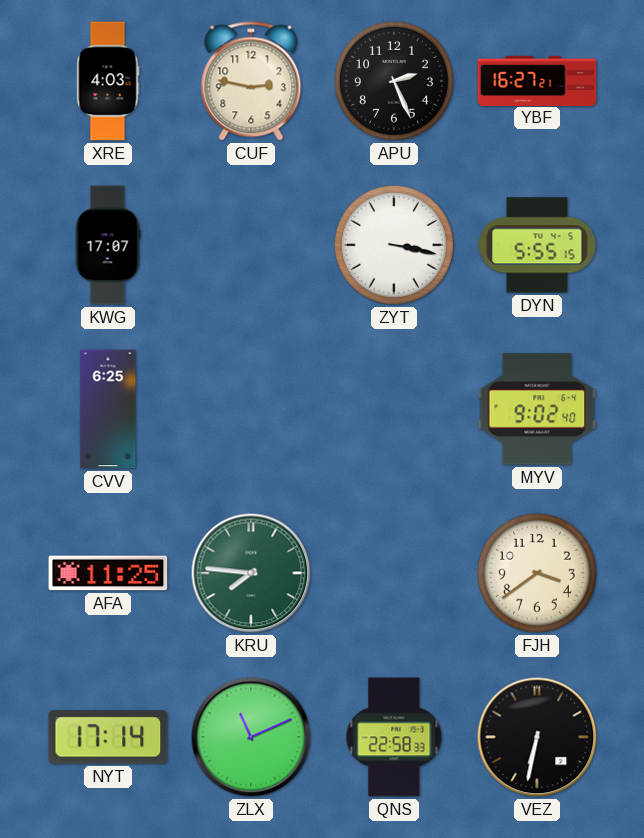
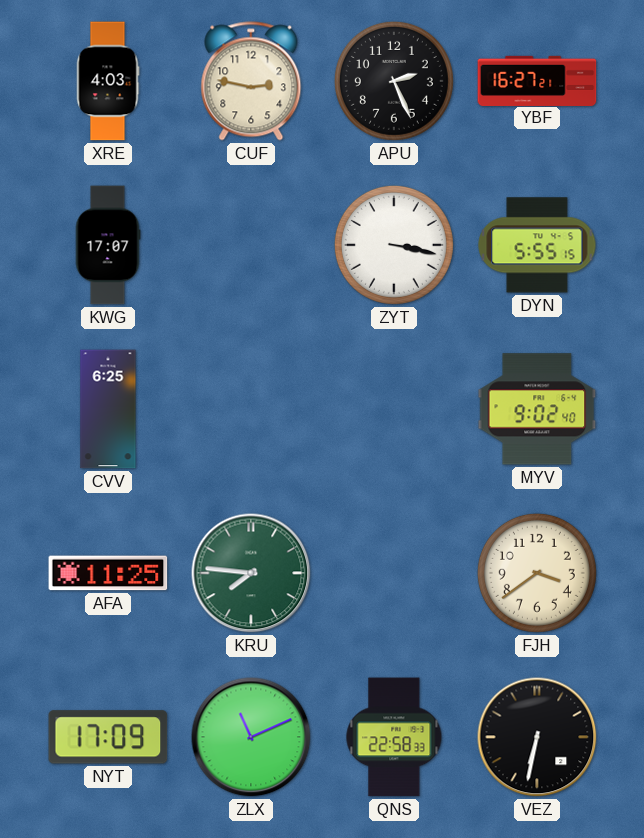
NYT: 17:14 -> 17:09 (108, 737)
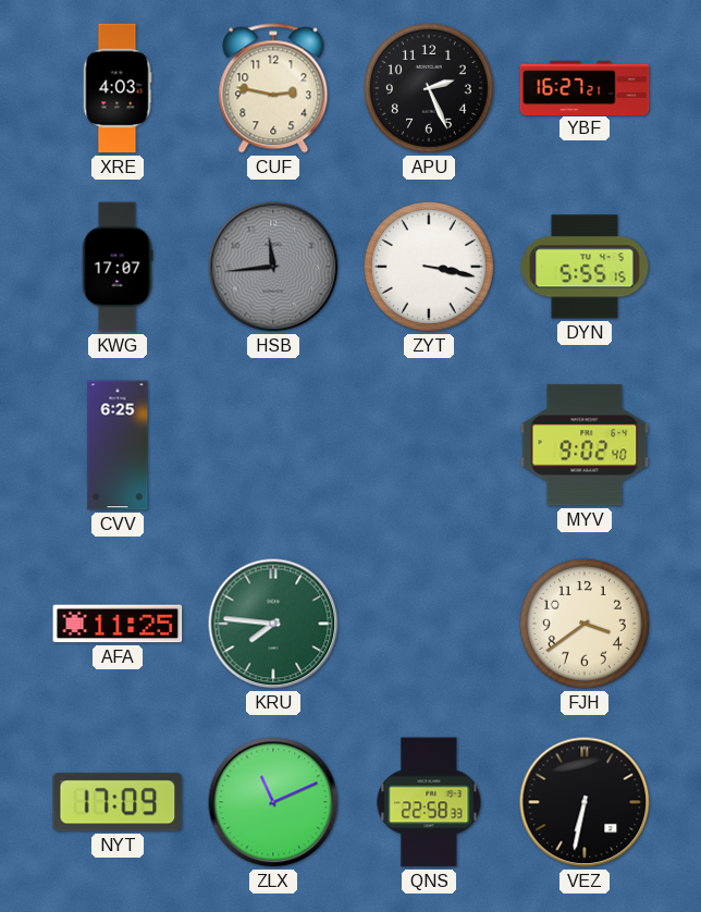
HSB: none -> 11:44 (273, 267)
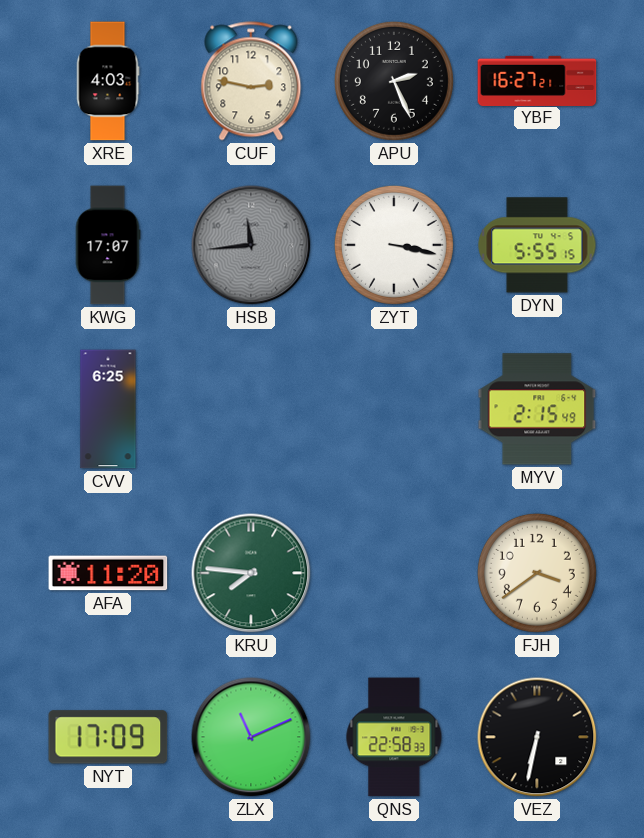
MYV: 9:02 -> 2:15 (537, 409)
AFA: 11:25 -> 11:20 (108, 573)
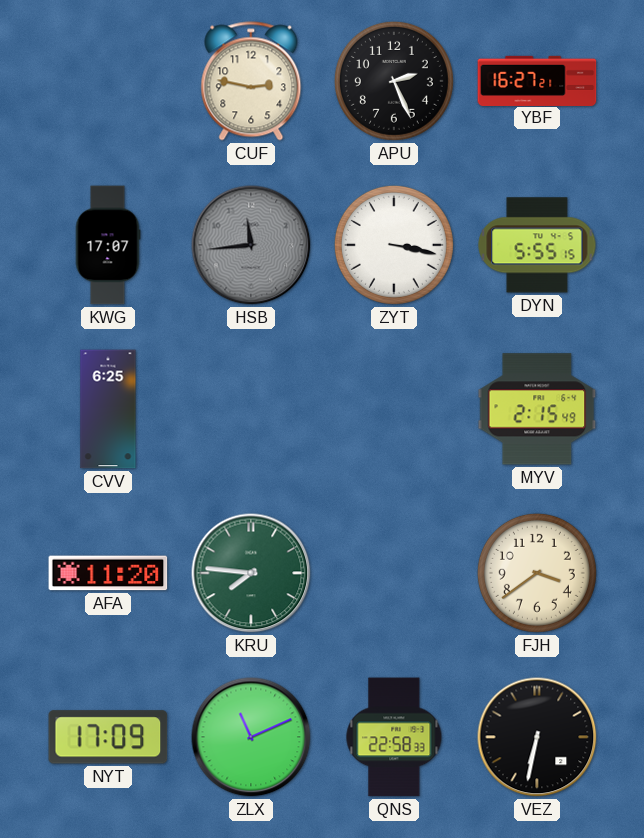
XRE: 4:03 -> none (108, 81)
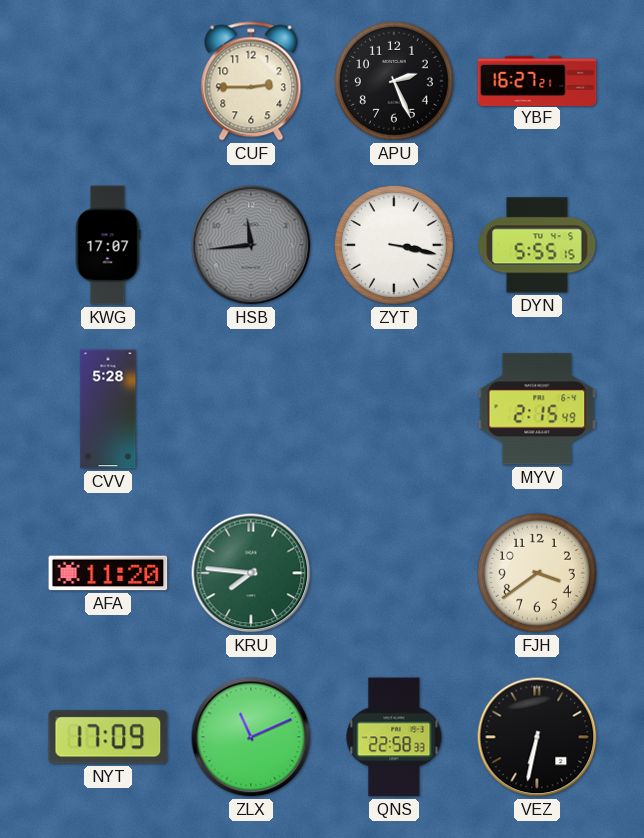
CUF: 2:47 -> 2:45 (251, 81)
CVV: 6:25 -> 5:28 (108, 409)
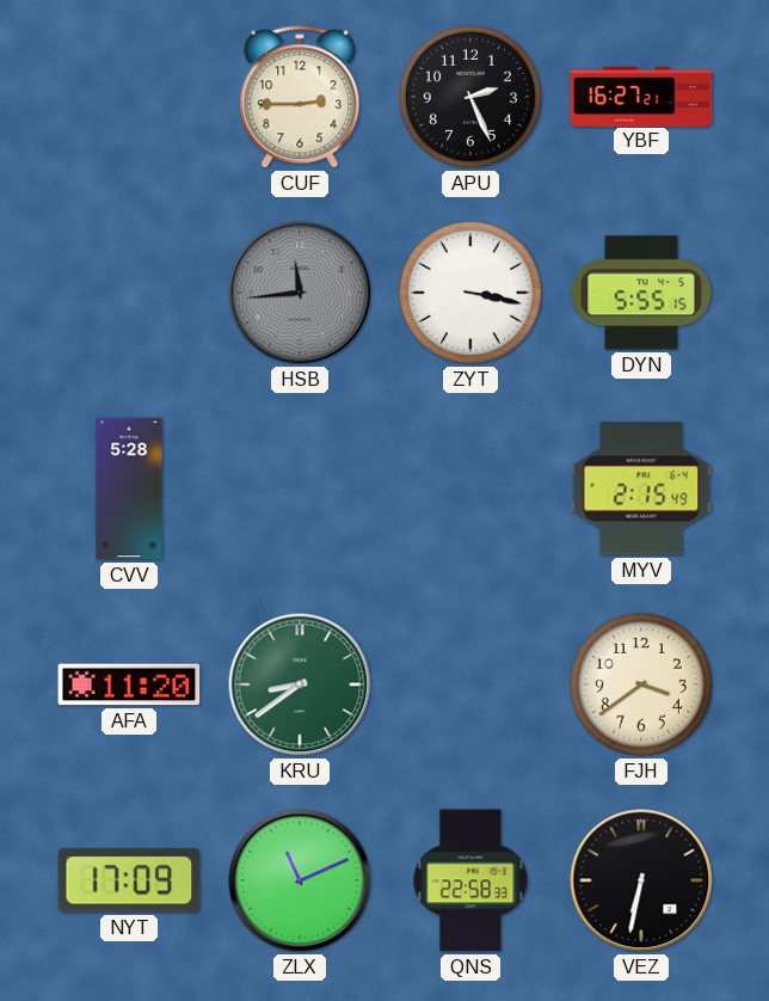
KWG: 17:07 -> none (108, 245)
KRU: 7:46 -> 8:39 (300, 684)
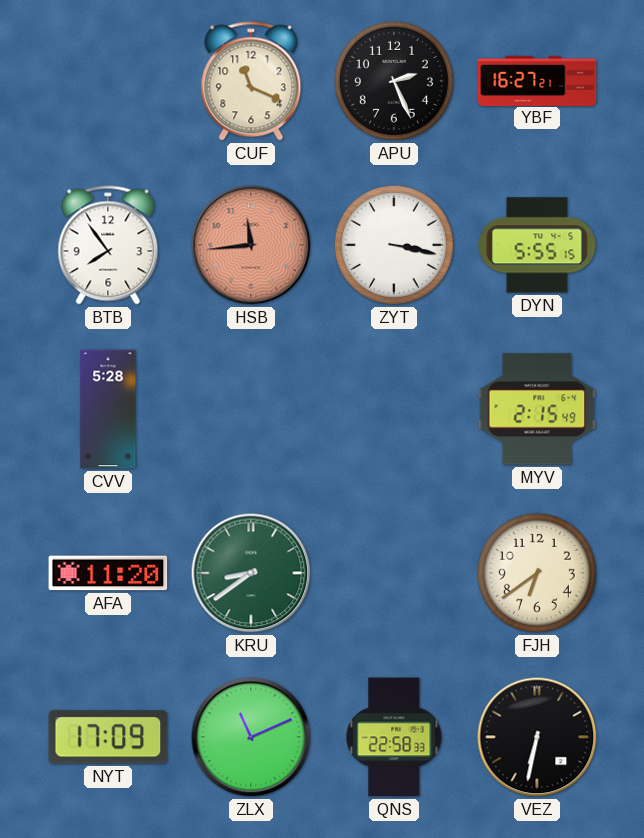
CUF: 2:45 -> 11:19 (251, 81)
BTB: none -> 7:54 (108, 245)
HSB dial: grey -> salmon (251, 245)
FJH: 3:39 -> 6:39 (537, 573)
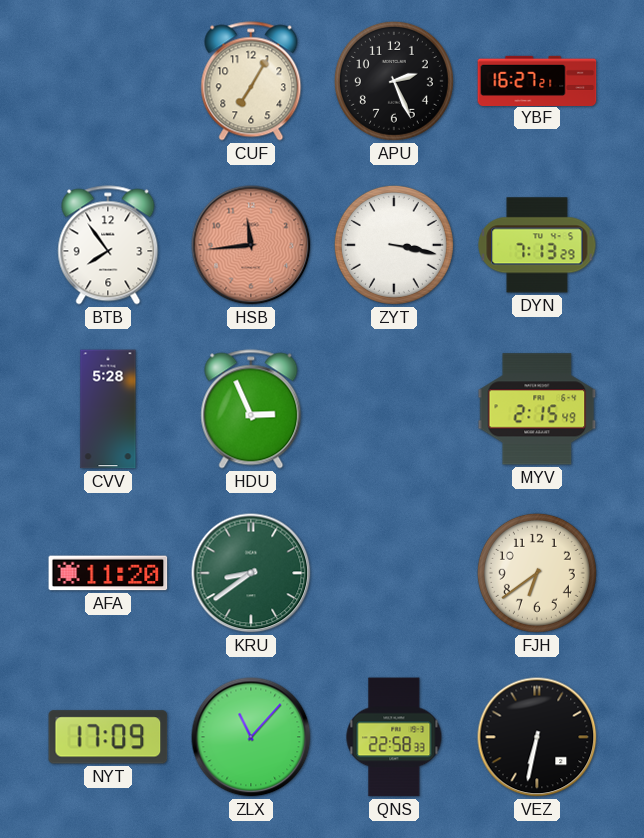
CUF: 11:19 -> 7:05 (251, 81)
DYN: 5:55 -> 7:13 (537, 245)
HDU: none -> 2:56 (251, 409)
ZLX: 11:11 -> 11:07 (251, 737)
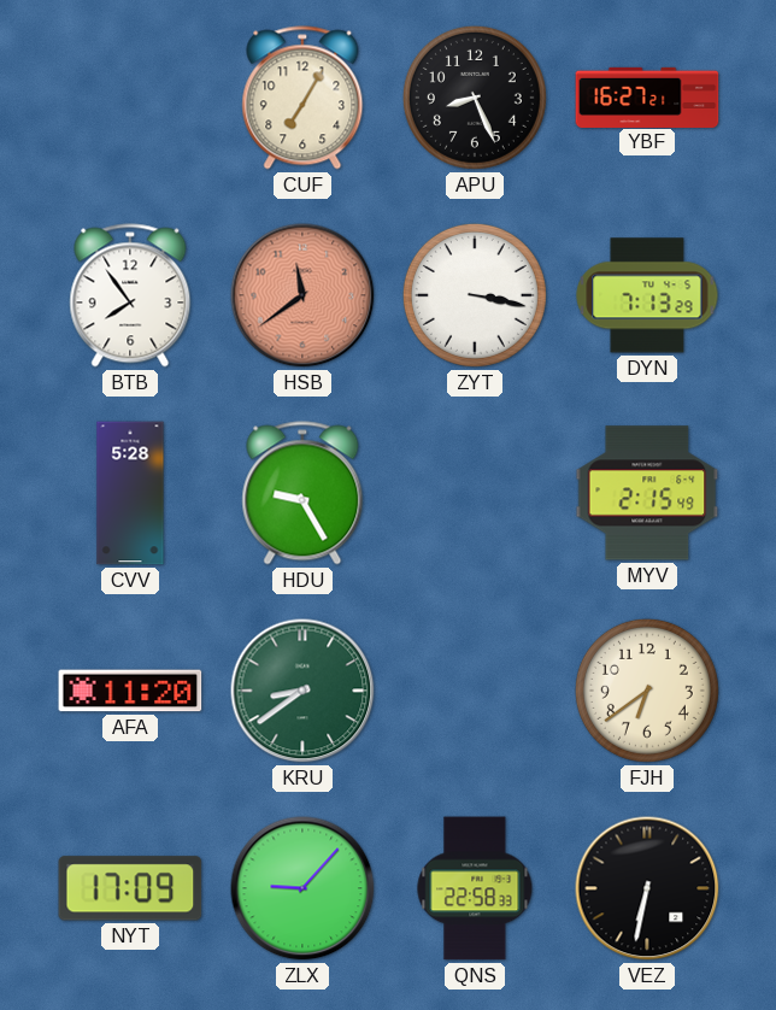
APU: 2:26 -> 8:26 (475, 98)
HSB: 11:44 -> 11:39 (302, 295)
HDU: 2:56 -> 9:25 (302, 493)
ZLX: 11:07 -> 9:07 (302, 888)
